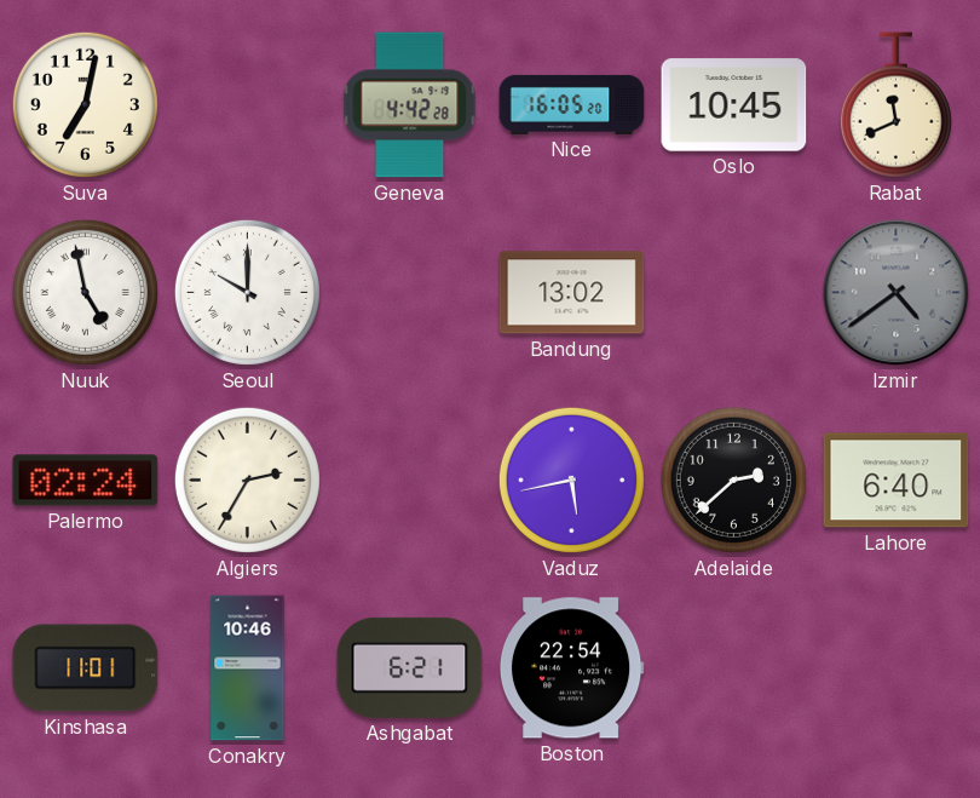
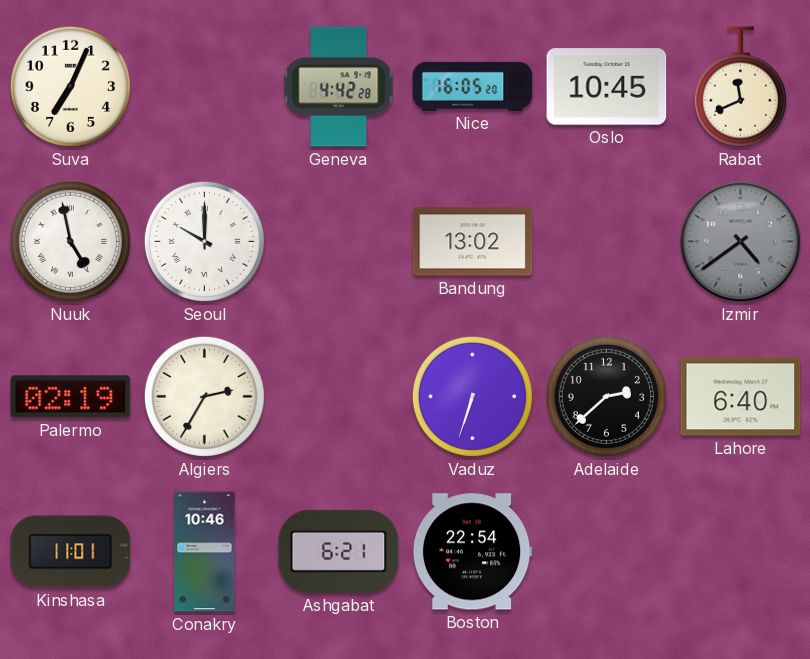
Suva: 7:02 -> 7:04 (70, 86)
Palermo: 02:24 -> 02:19 (71, 397)
Vaduz: 5:43 -> 6:33 (472, 396)
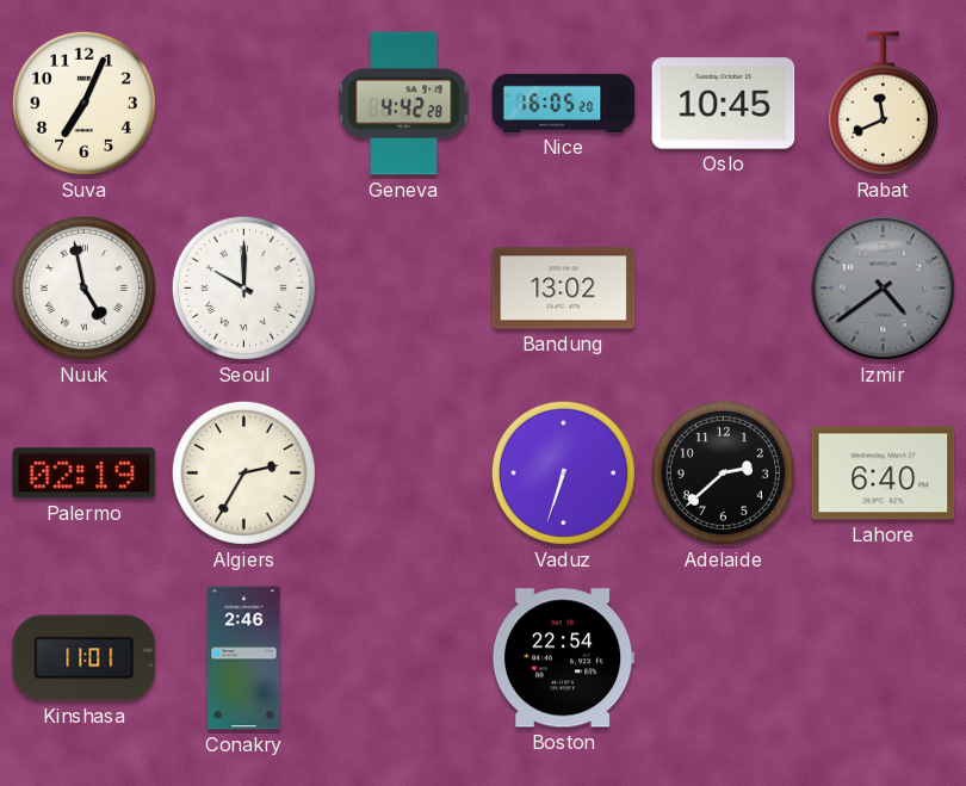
Conakry: 10:46 -> 2:46 (244, 658)
Ashgabat: 6:21 -> none (339, 551)
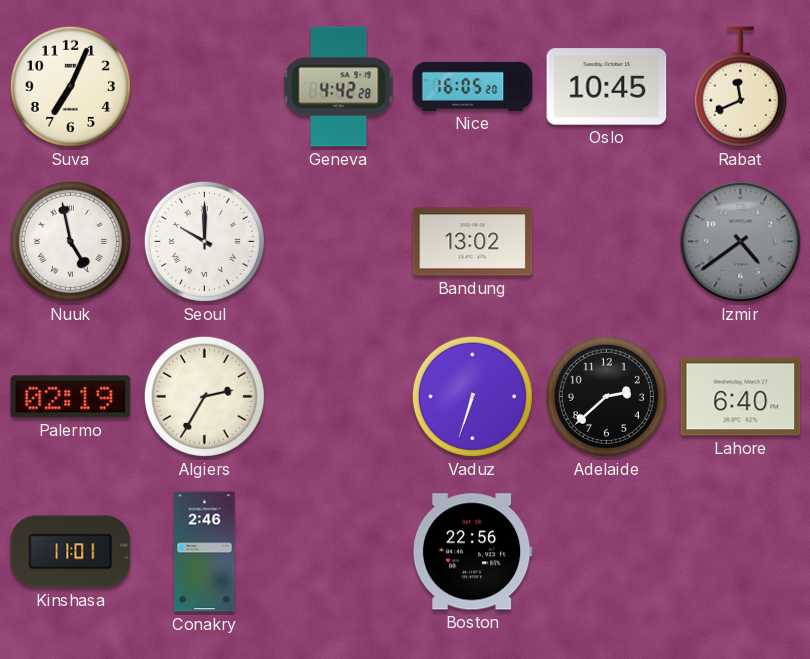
Boston: 22:54 -> 22:56 (472, 552)
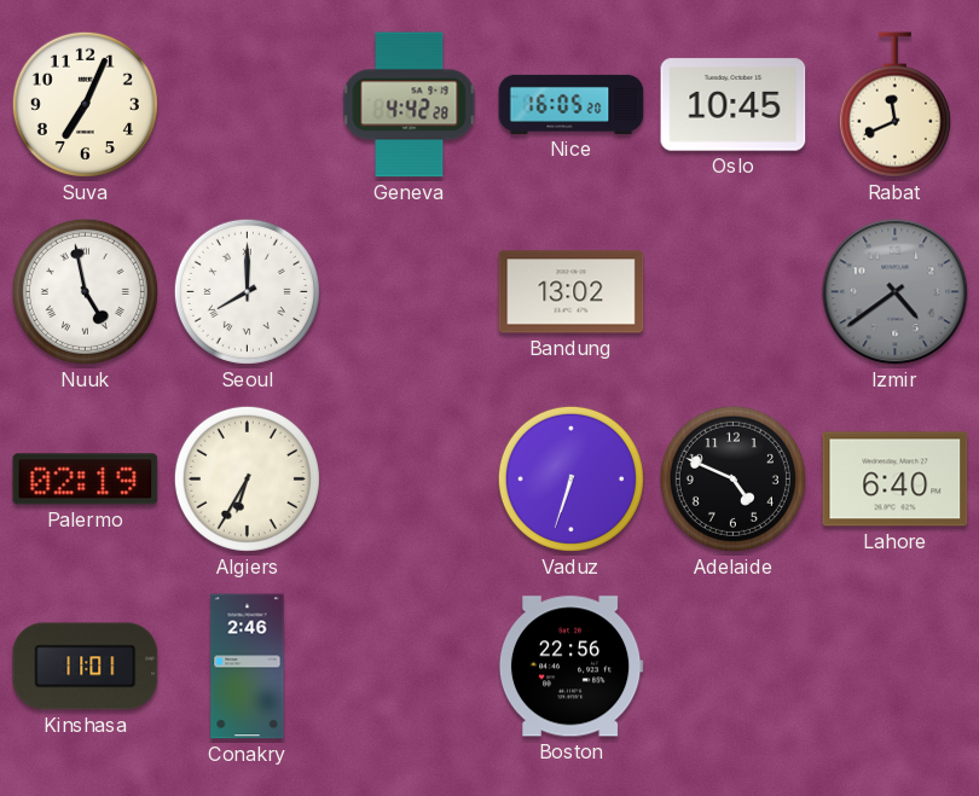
Seoul: 10:00 -> 8:00 (247, 291)
Algiers: 2:35 -> 6:35 (247, 478)
Adelaide: 2:38 -> 4:49 (732, 478)
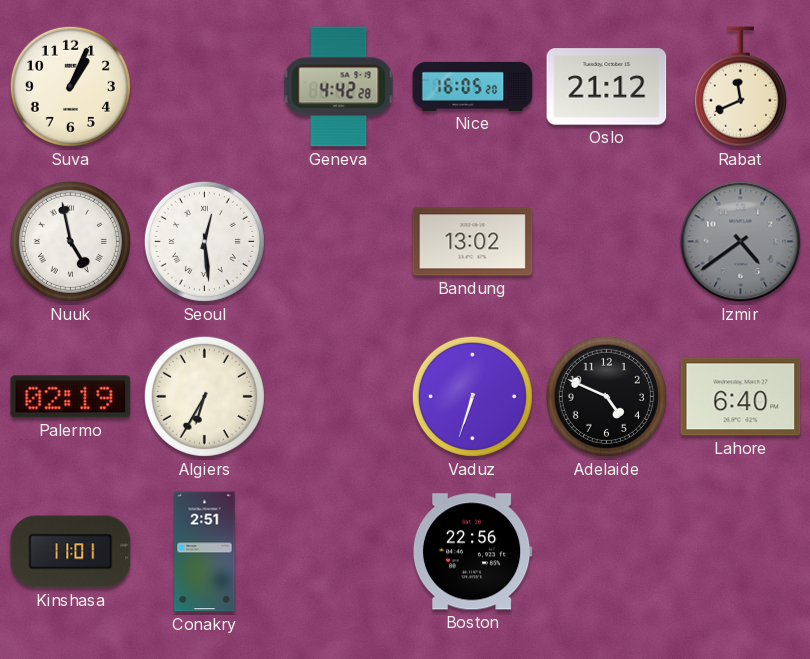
Suva: 7:04 -> 1:04 (70, 86)
Oslo: 10:45 -> 21:12 (607, 87)
Seoul: 8:00 -> 12:29 (204, 241)
Conakry: 2:46 -> 2:51 (205, 552)
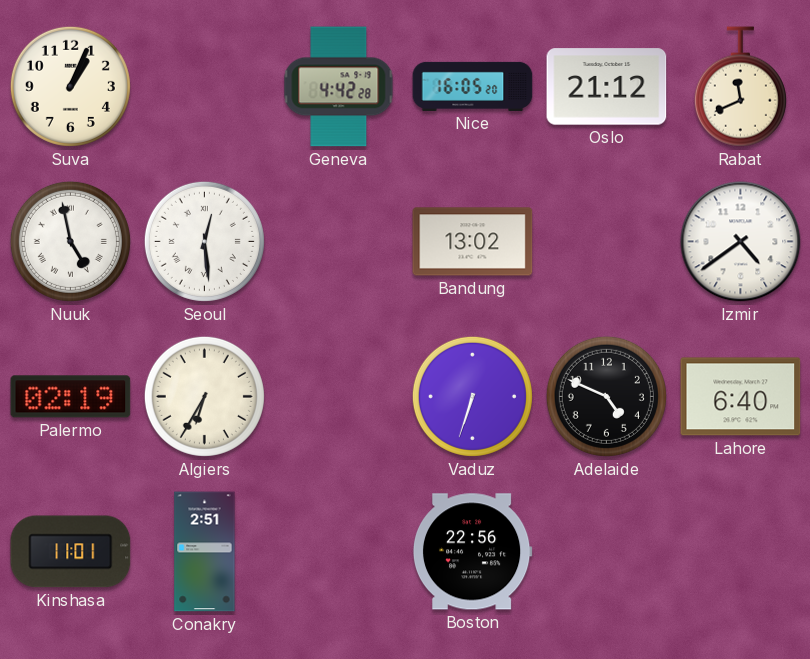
Izmir dial: grey -> white (741, 242)
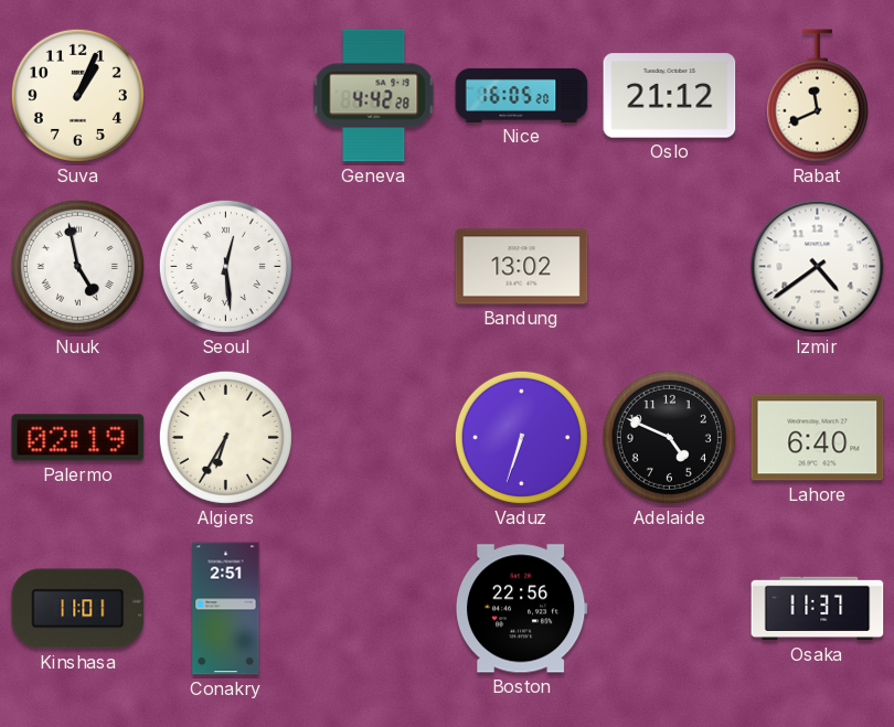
Osaka: none -> 11:37 (818, 609)
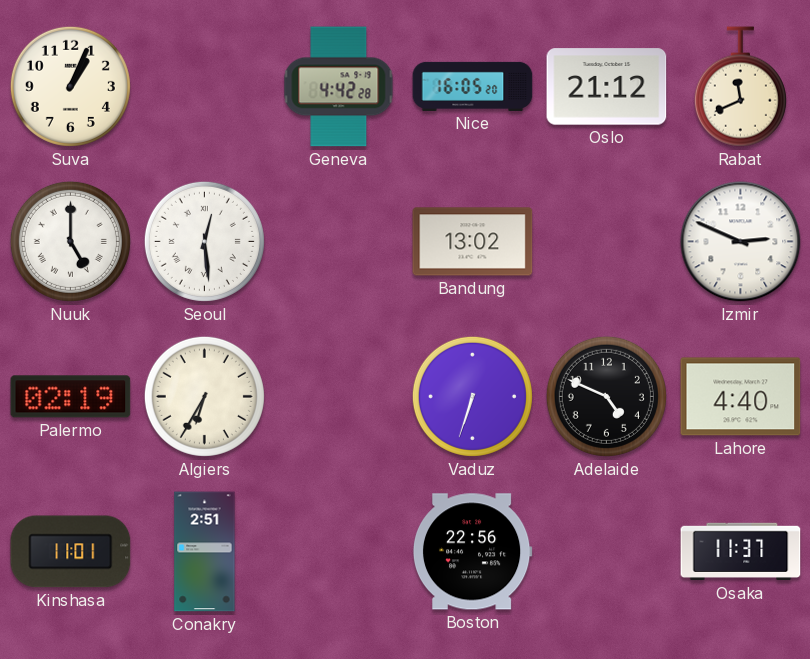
Nuuk: 4:58 -> 5:00 (70, 241)
Izmir: 4:39 -> 2:49 (741, 242)
Lahore: 6:40 -> 4:40 (741, 397)
